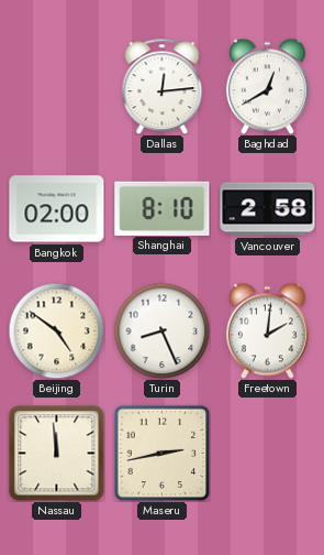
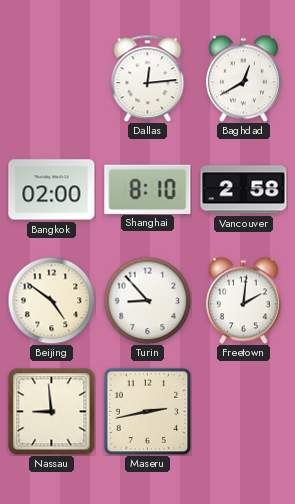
Turin: 8:26 -> 8:53 (147, 300)
Nassau: 11:59 -> 8:59 (52, 412)
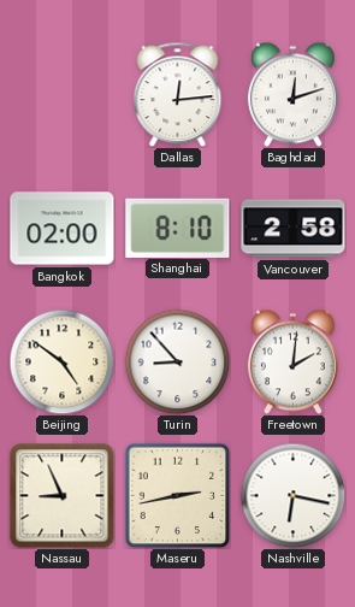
Baghdad: 12:40 -> 12:12 (292, 94)
Nassau: 8:59 -> 8:56 (63, 496)
Nashville: none -> 6:17 (292, 495)
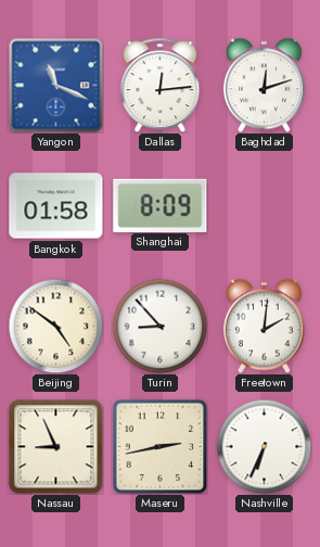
Yangon: none -> 11:19 (55, 85)
Bangkok: 02:00 -> 01:58 (56, 206)
Shanghai: 8:10 -> 8:09 (161, 205)
Vancouver: 2:58 -> none (294, 229)
Nashville: 6:17 -> 6:34 (264, 446)
